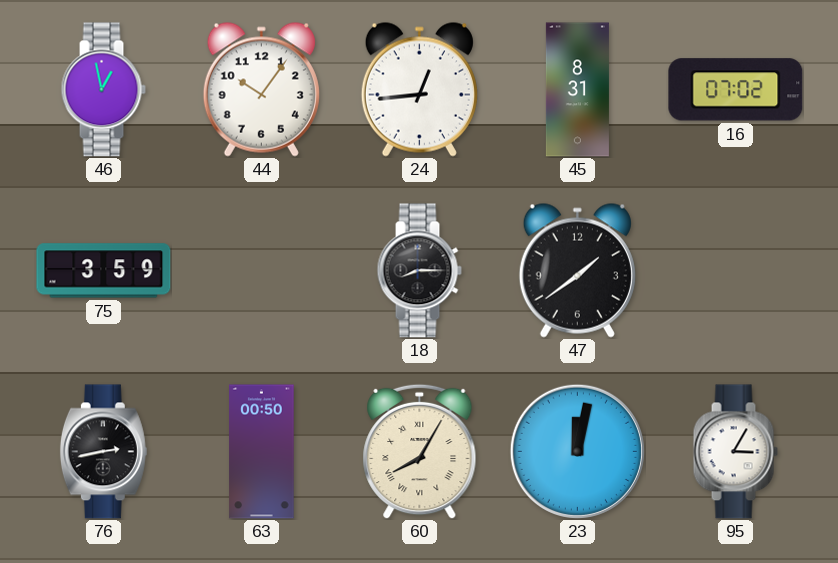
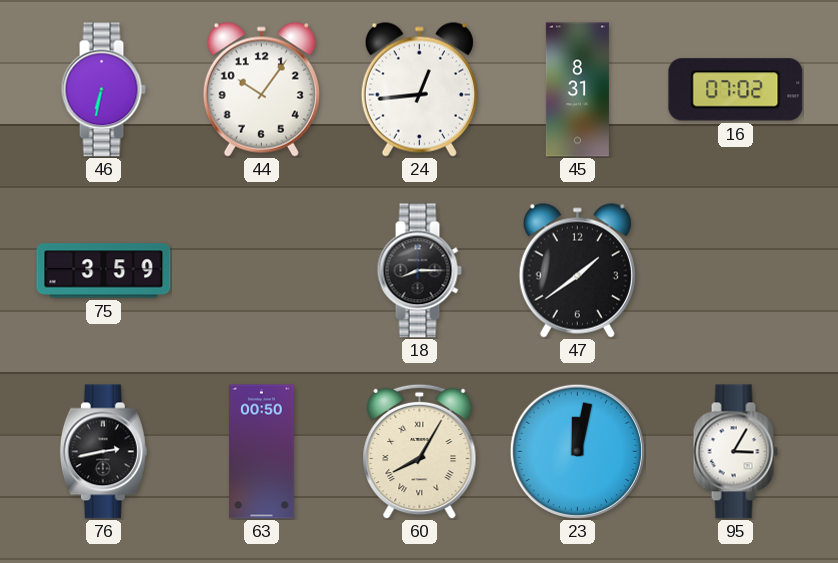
46: 12:58 -> 6:32 (103, 90)
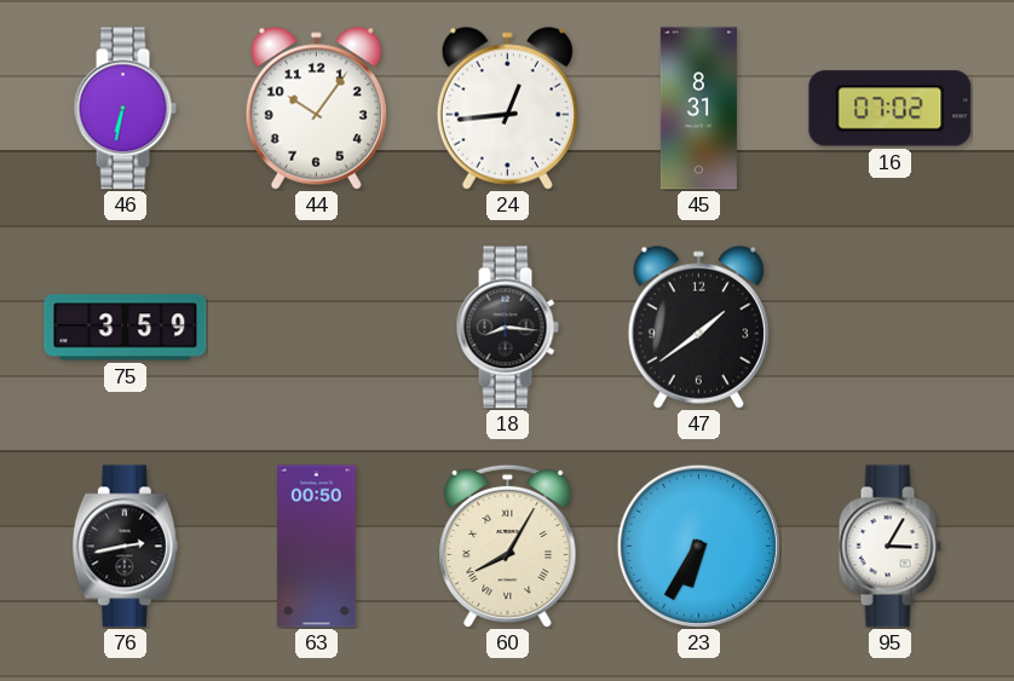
18: 8:15 -> 8:16 (507, 328)
23: 12:02 -> 6:35 (698, 546)
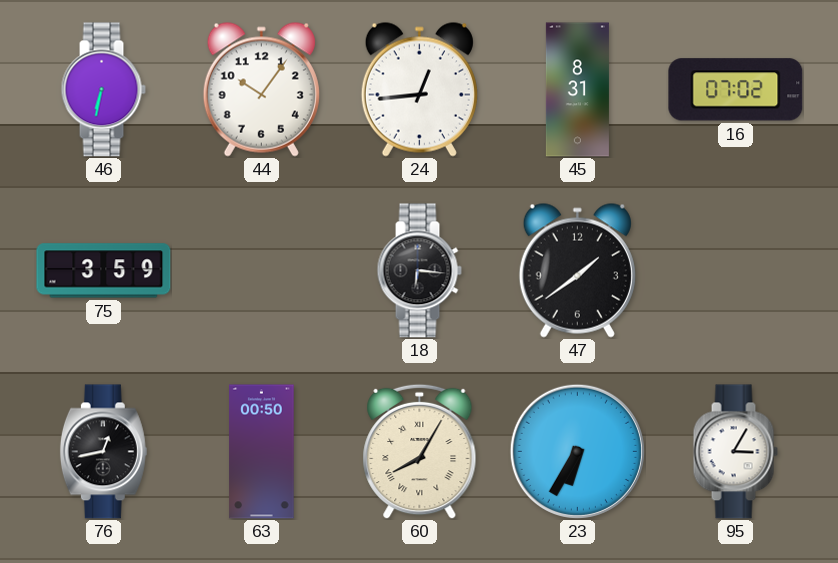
18: 8:16 -> 6:16 (419, 271)
76: 2:43 -> 12:43 (103, 452)
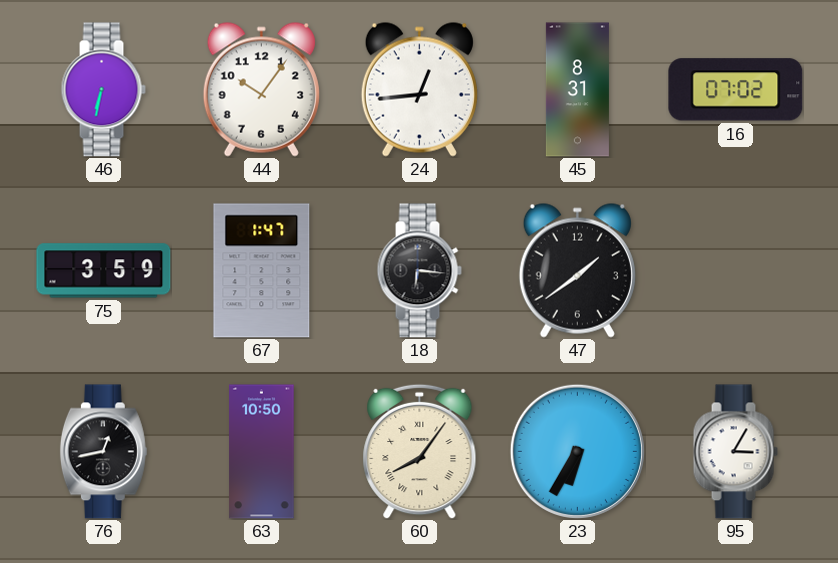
67: none -> 1:47 (262, 271)
63: 00:50 -> 10:50 (262, 452)
60: 8:05 -> 8:06 (420, 451)
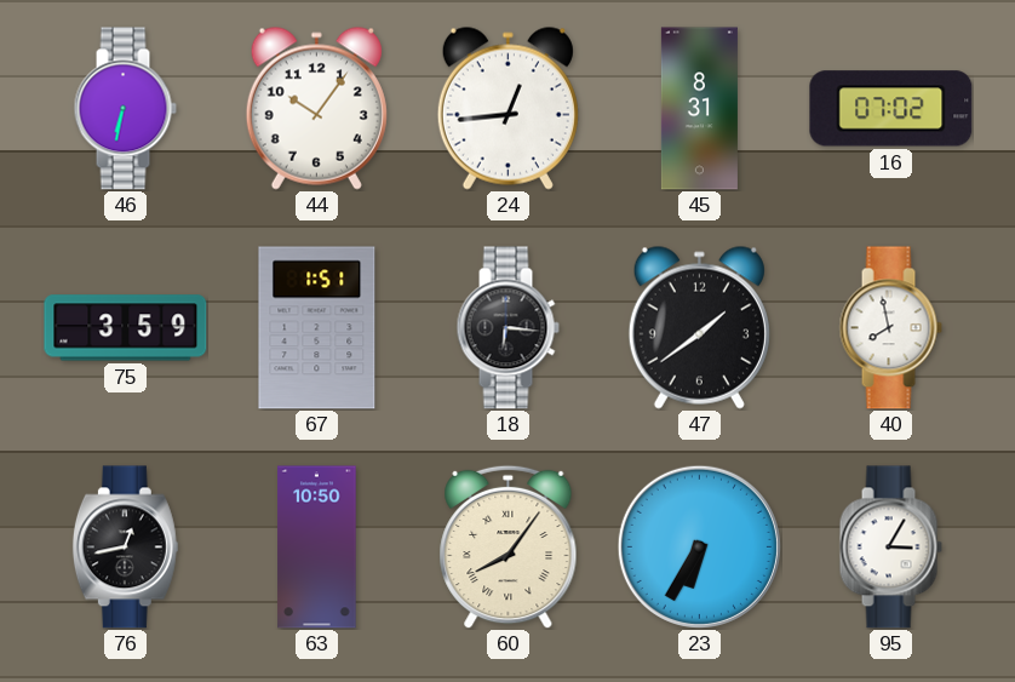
67: 1:47 -> 1:51 (317, 328)
40: none -> 7:58 (890, 328)
